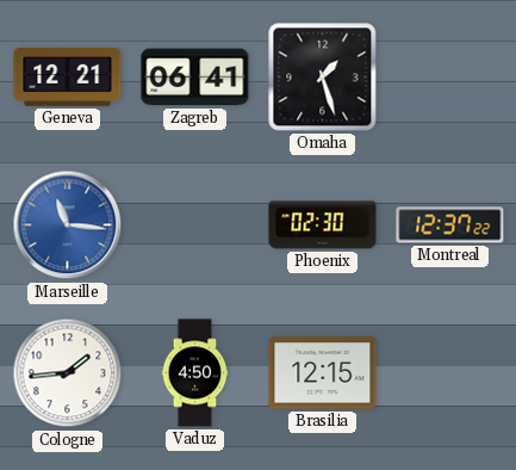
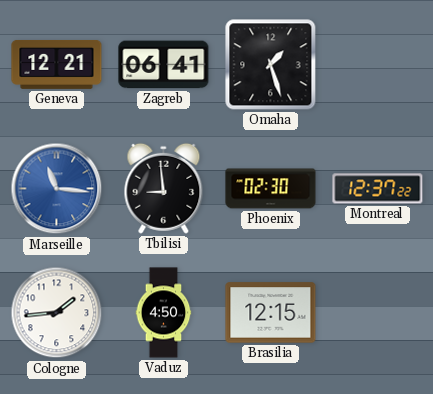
Tbilisi: none -> 8:59 (164, 188)
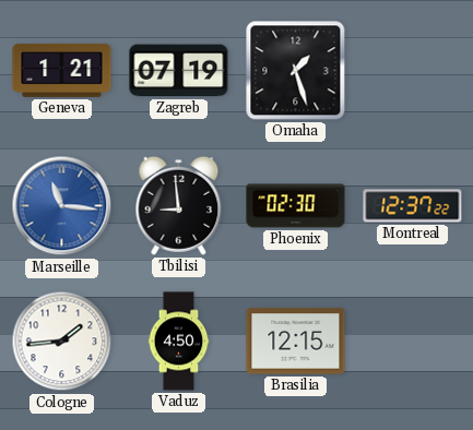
Geneva: 12:21 -> 1:21 (62, 70)
Zagreb: 06:41 -> 07:19 (179, 71)
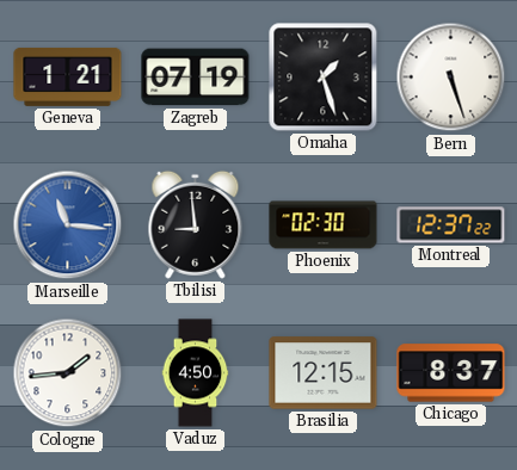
Bern: none -> 5:27 (451, 78)
Chicago: none -> 8:37 (451, 373)
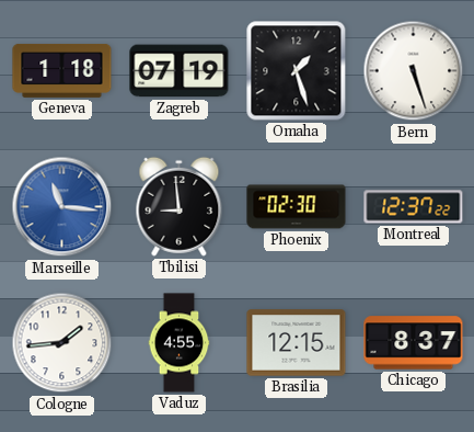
Geneva: 1:21 -> 1:18 (62, 70)
Vaduz: 4:50 -> 4:55 (180, 343)
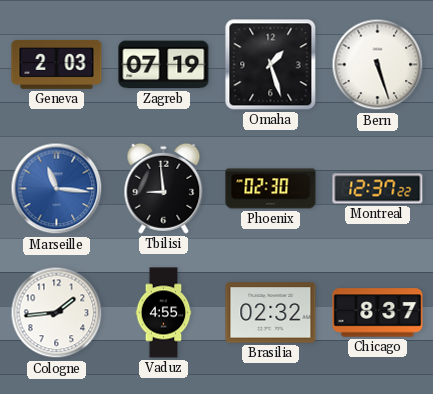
Geneva: 1:18 -> 2:03 (57, 64)
Brasilia: 12:15 -> 02:32 (271, 313)
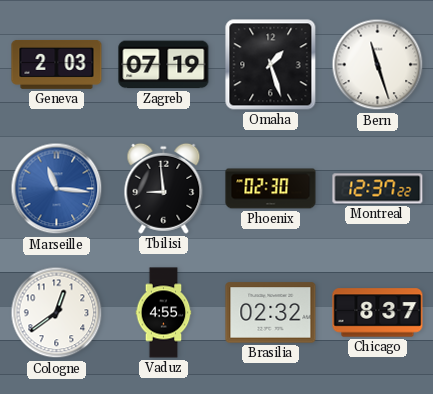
Bern: 5:27 -> 11:27 (378, 65)
Cologne: 1:44 -> 12:39 (57, 313)
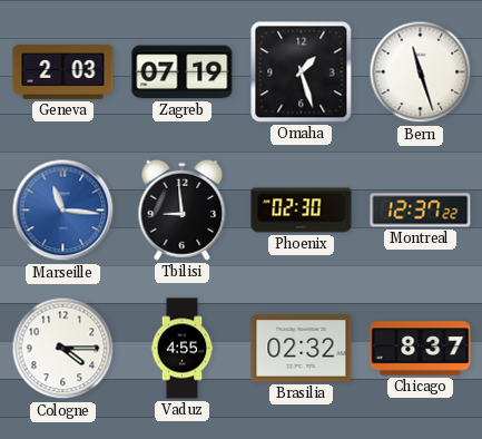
Cologne: 12:39 -> 4:15 (63, 349)
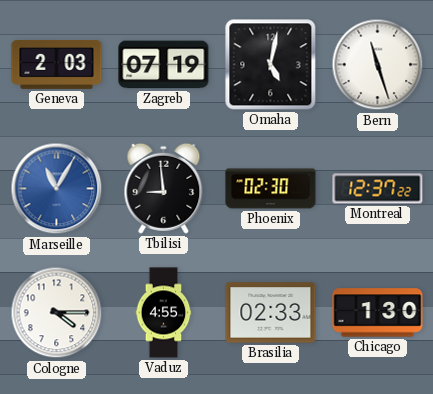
Omaha: 1:27 -> 5:02 (271, 65)
Marseille: 11:16 -> 11:05 (57, 189)
Brasilia: 02:32 -> 02:33 (271, 313)
Chicago: 8:37 -> 1:30 (378, 313)
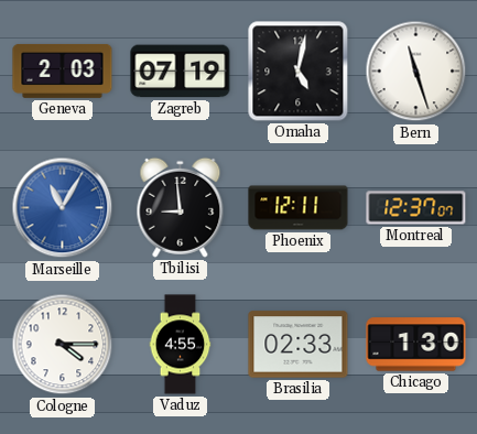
Phoenix: 02:30 -> 12:11 (299, 208)
Montreal: 12:37:22 -> 12:37:07 (416, 208)
